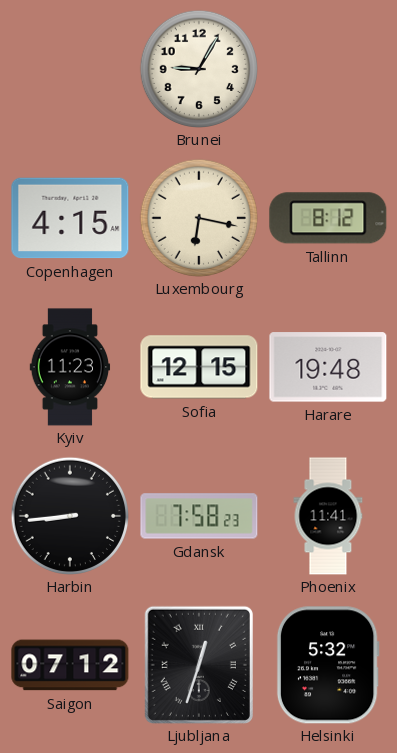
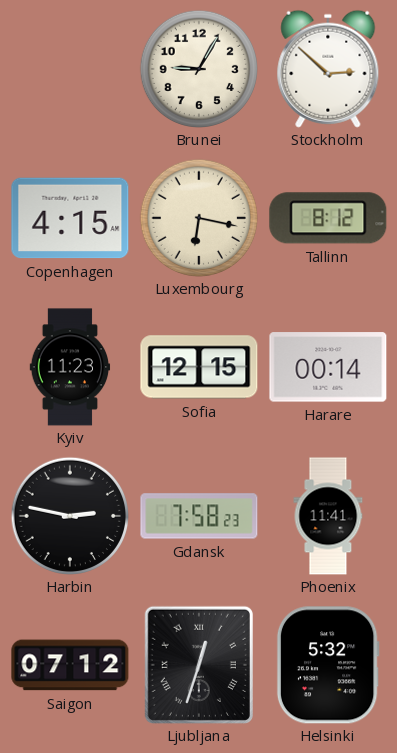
Stockholm: none -> 2:52 (328, 69)
Harare: 19:48 -> 00:14 (328, 367)
Harbin: 8:44 -> 2:47 (69, 515)
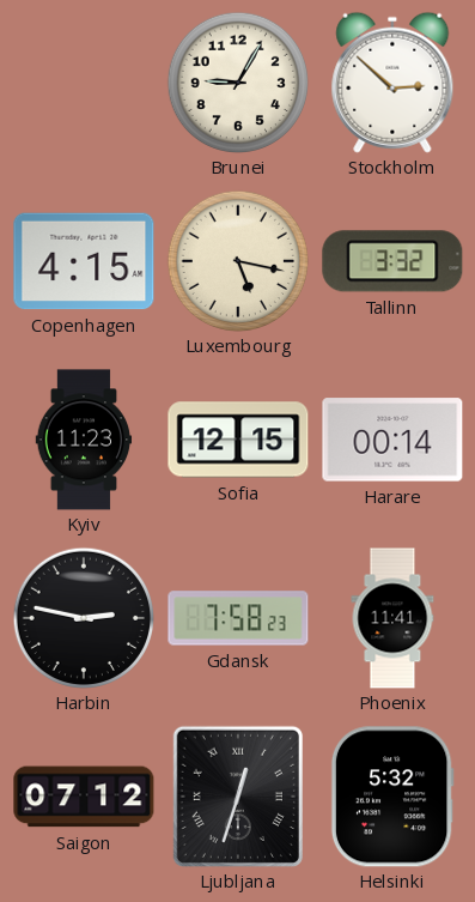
Luxembourg: 6:17 -> 5:17 (237, 260)
Tallinn: 8:12 -> 3:32 (392, 261)
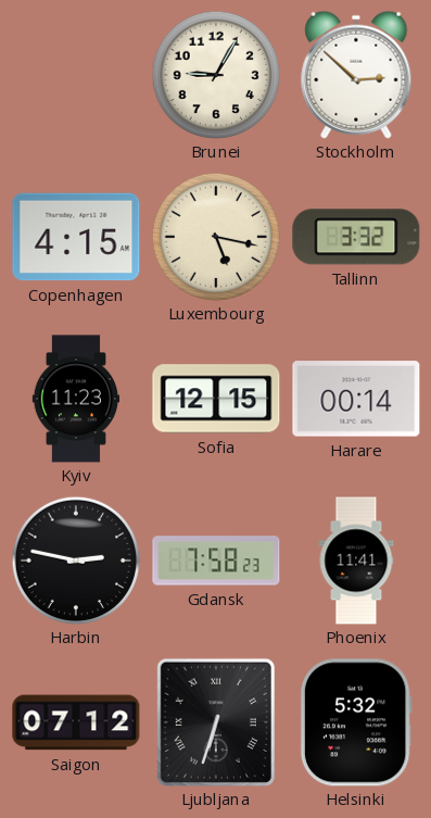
Ljubljana: 12:33 -> 6:33 (216, 722)
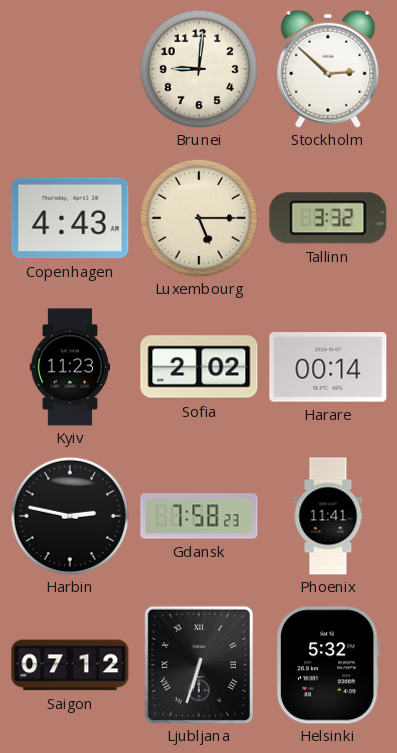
Brunei: 9:05 -> 9:01 (198, 68)
Copenhagen: 4:15 -> 4:43 (70, 218)
Luxembourg: 5:17 -> 5:15 (198, 217)
Sofia: 12:15 -> 2:02 (199, 367)
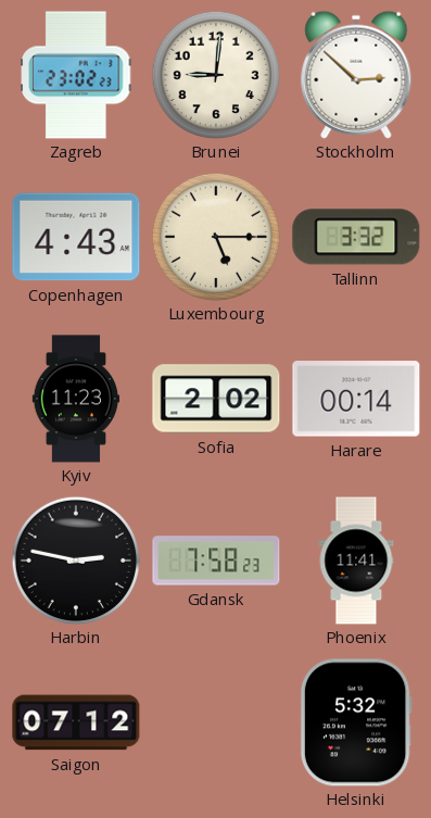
Zagreb: none -> 23:02 (76, 75)
Ljubljana: 6:33 -> none (199, 665)
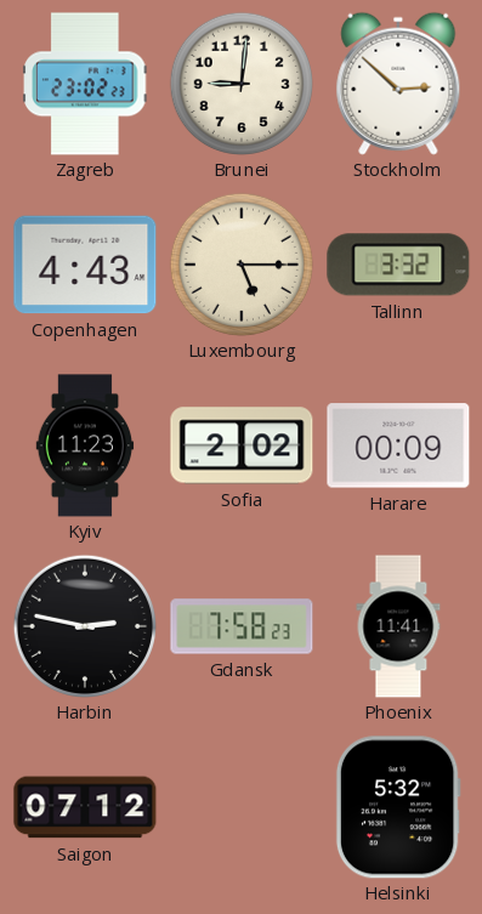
Harare: 00:14 -> 00:09 (398, 445)
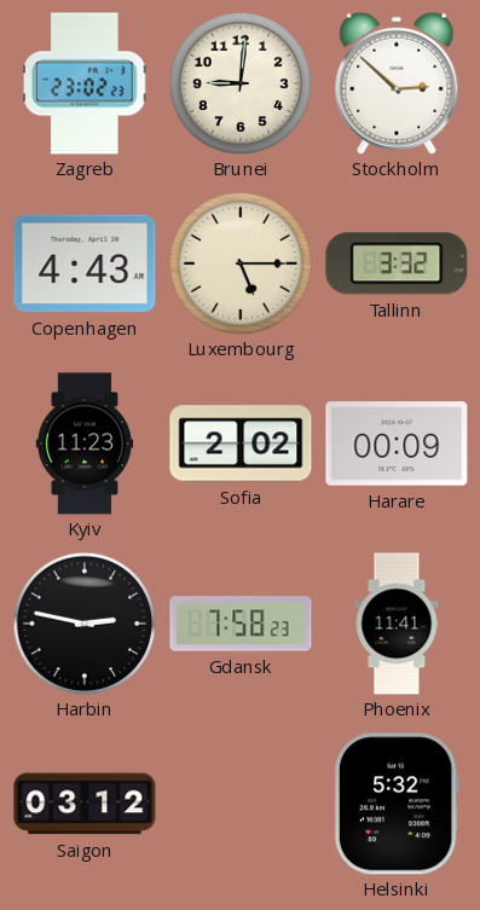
Saigon: 07:12 -> 03:12 (85, 804)
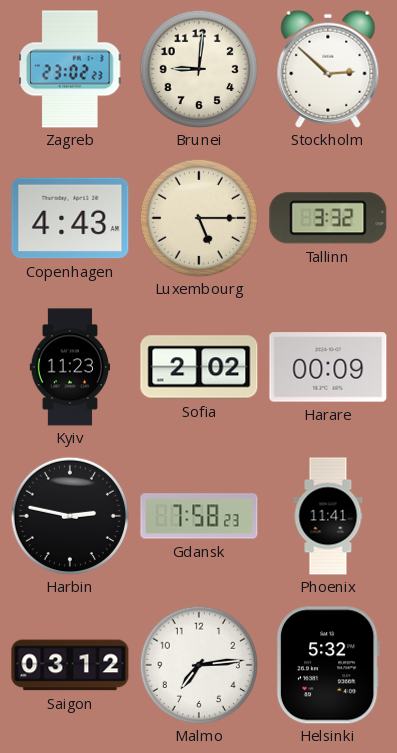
Malmo: none -> 7:14 (198, 664)
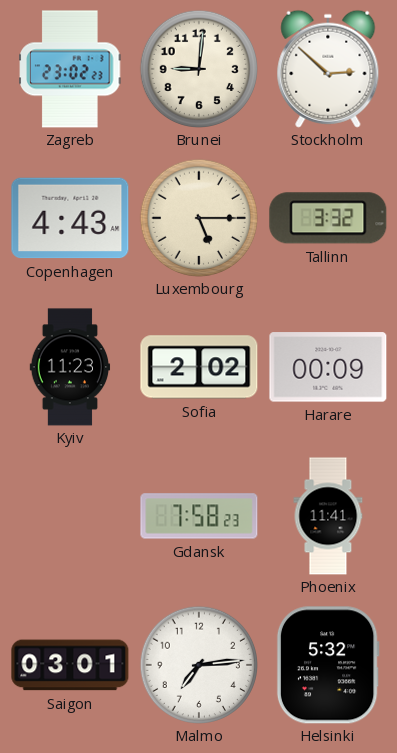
Harbin: 2:47 -> none (69, 515)
Saigon: 03:12 -> 03:01 (70, 665)
